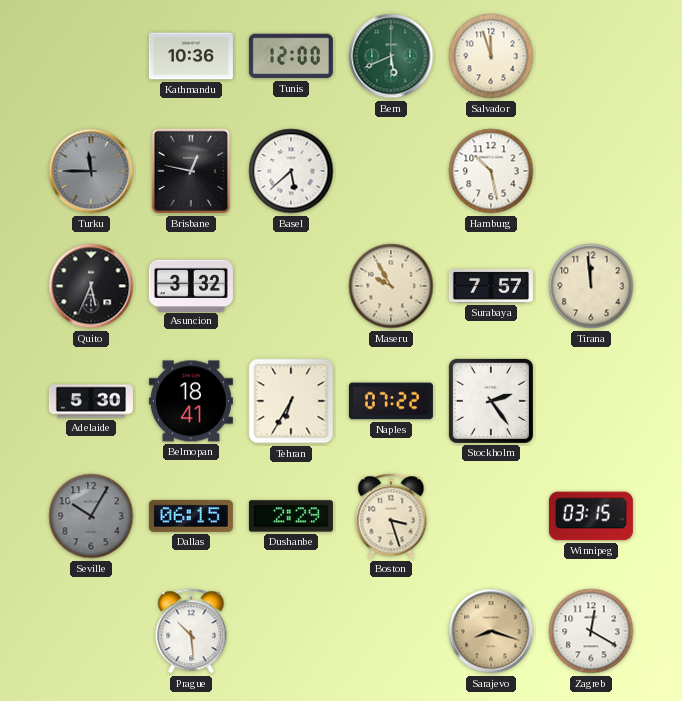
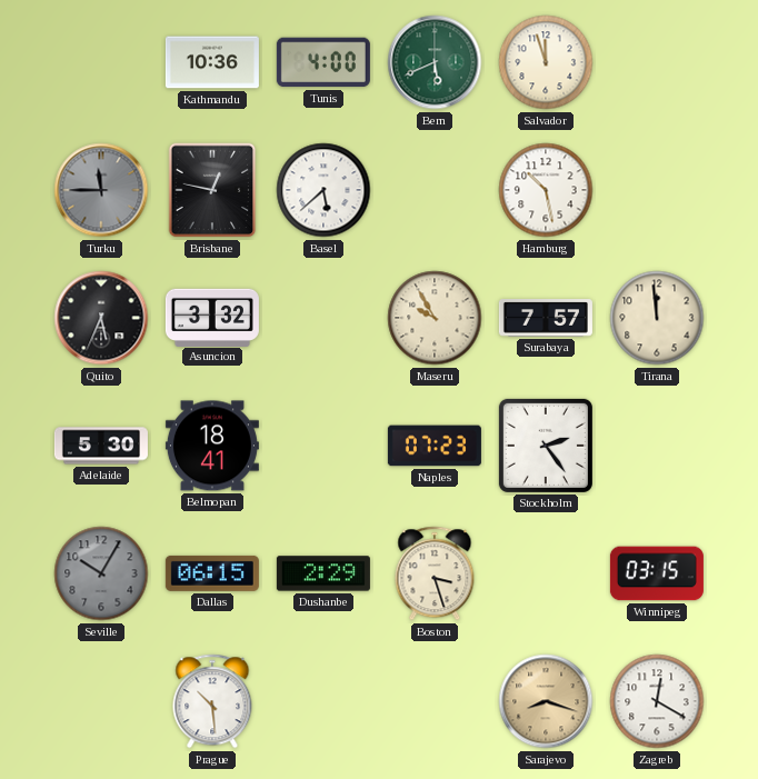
Tunis: 12:00 -> 4:00 (323, 62)
Tehran: 6:35 -> none (291, 401)
Naples: 07:22 -> 07:23 (435, 446)
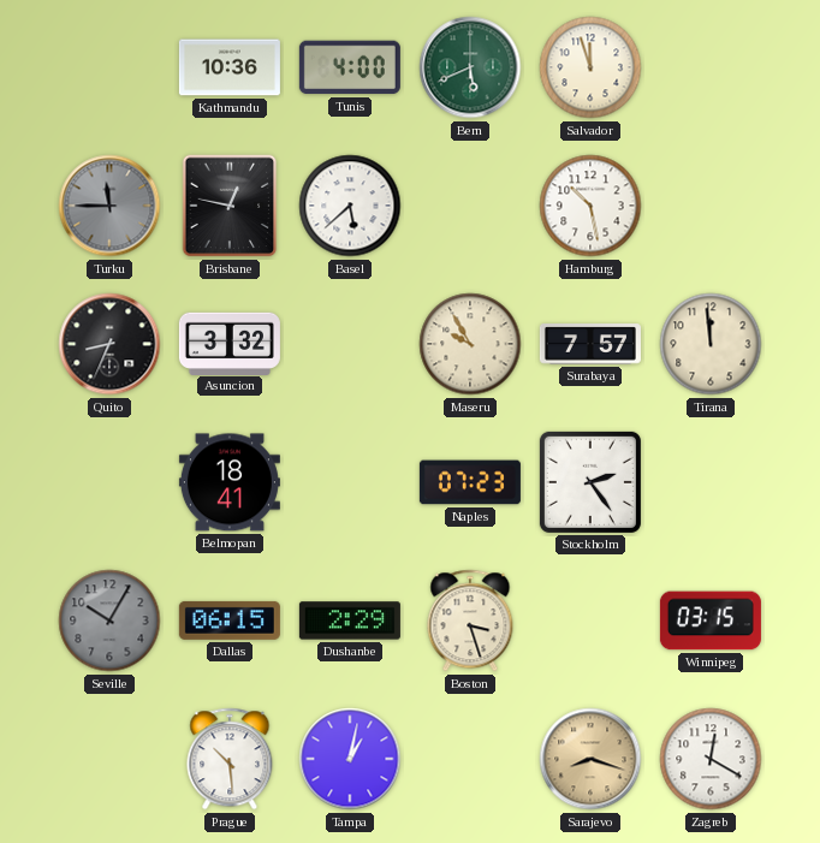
Quito: 5:34 -> 8:34 (109, 344)
Adelaide: 5:30 -> none (101, 446)
Tampa: none -> 1:02 (350, 759)
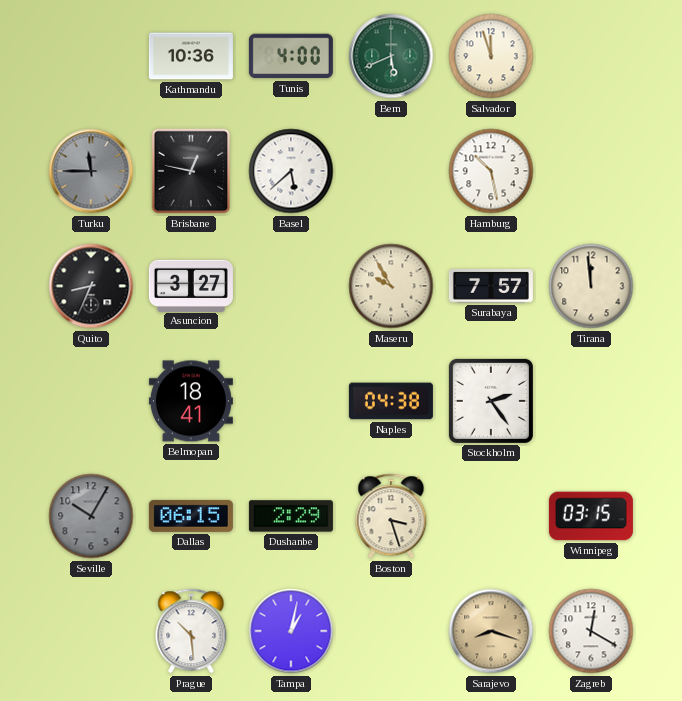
Asuncion: 3:32 -> 3:27 (191, 285)
Naples: 07:23 -> 04:38 (391, 401)
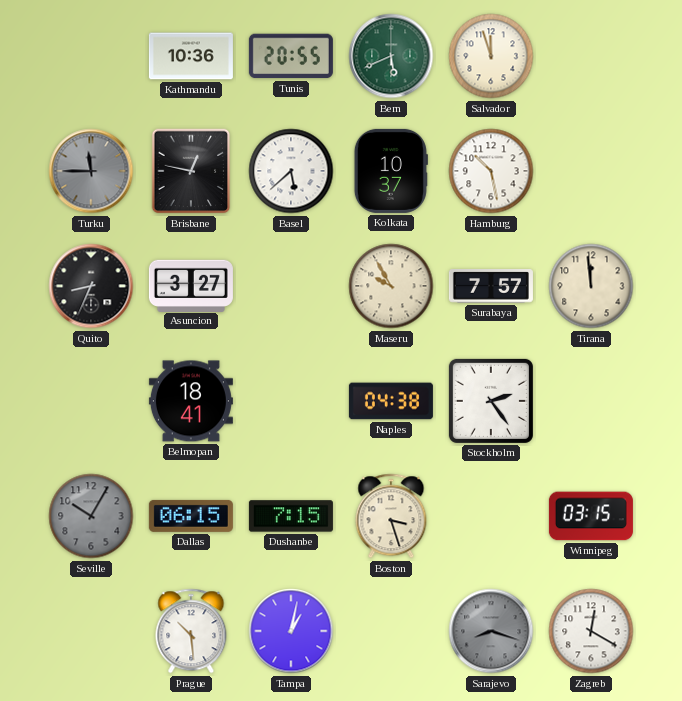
Tunis: 4:00 -> 20:55 (291, 56)
Kolkata: none -> 10:37 (391, 171)
Dushanbe: 2:29 -> 7:15 (291, 516)
Sarajevo dial: champagne -> grey (491, 631)
